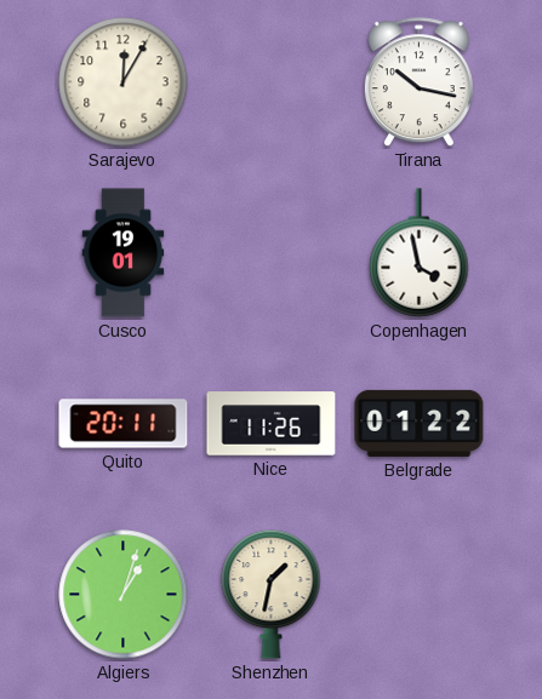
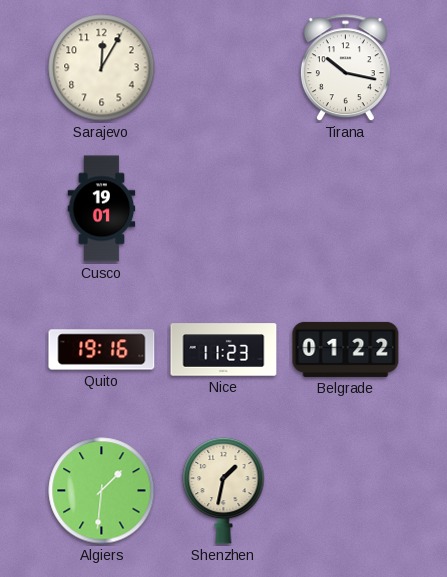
Copenhagen: 3:58 -> none (420, 253)
Quito: 20:11 -> 19:16 (102, 350)
Nice: 11:26 -> 11:23 (224, 350)
Algiers: 1:03 -> 1:31 (102, 491)
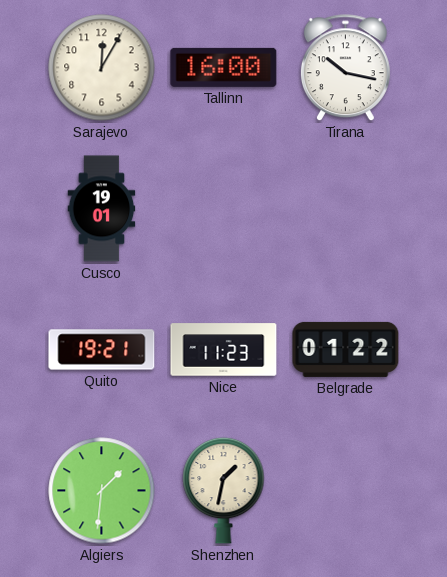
Tallinn: none -> 16:00 (224, 67)
Quito: 19:16 -> 19:21 (102, 350)
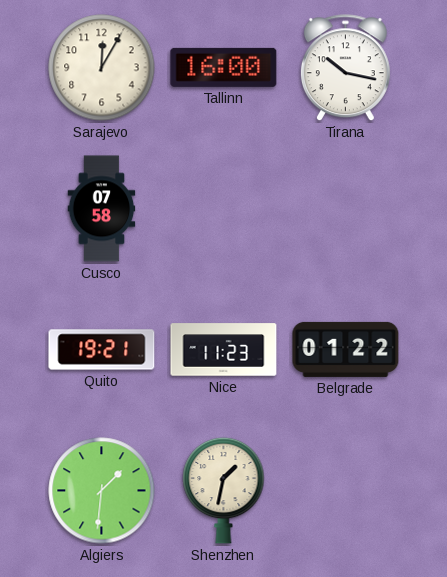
Cusco: 19:01 -> 07:58 (102, 209)
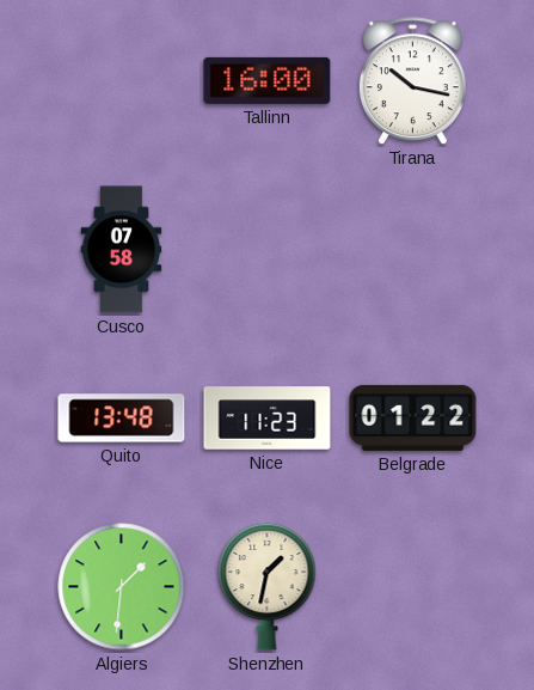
Sarajevo: 12:05 -> none (102, 68)
Quito: 19:21 -> 13:48 (122, 419)
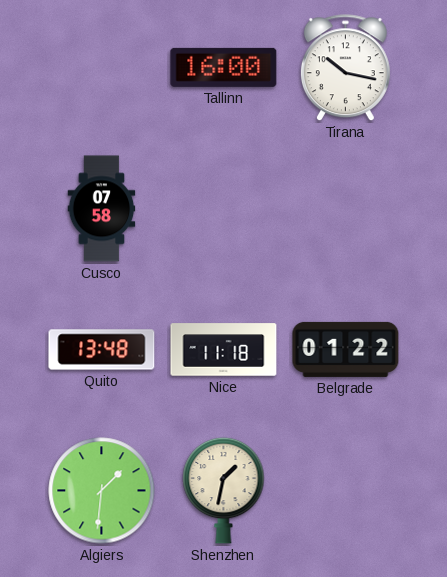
Nice: 11:23 -> 11:18 (224, 350)
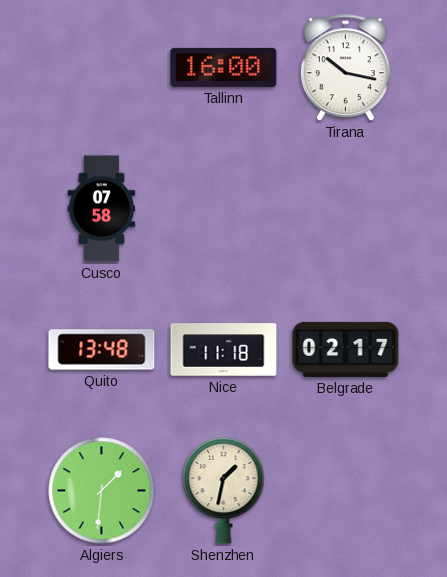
Belgrade: 01:22 -> 02:17 (346, 349)
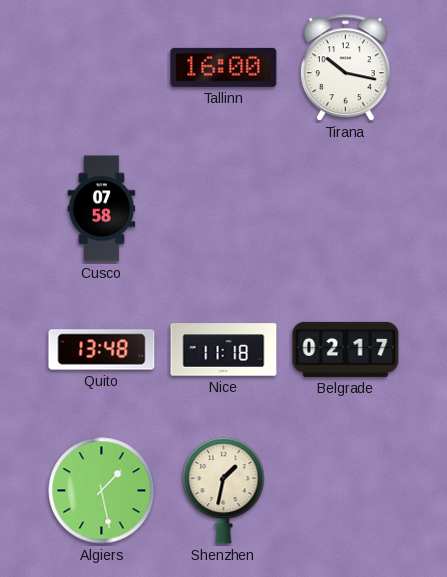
Algiers: 1:31 -> 1:28 (102, 491)
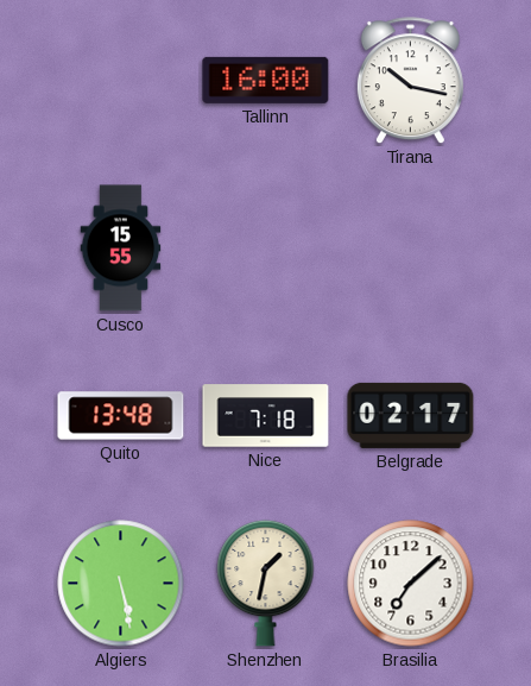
Cusco: 07:58 -> 15:55 (121, 248)
Nice: 11:18 -> 7:18 (266, 416)
Algiers: 1:28 -> 5:28 (121, 584)
Brasilia: none -> 7:08 (411, 584)
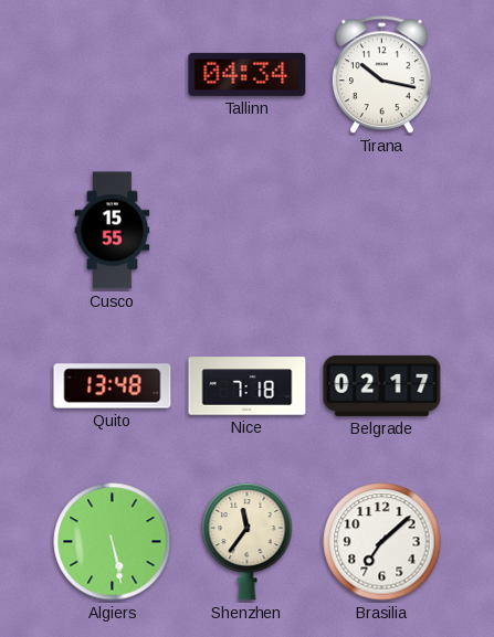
Tallinn: 16:00 -> 04:34 (248, 74)
Shenzhen: 1:32 -> 11:36 (248, 541)
